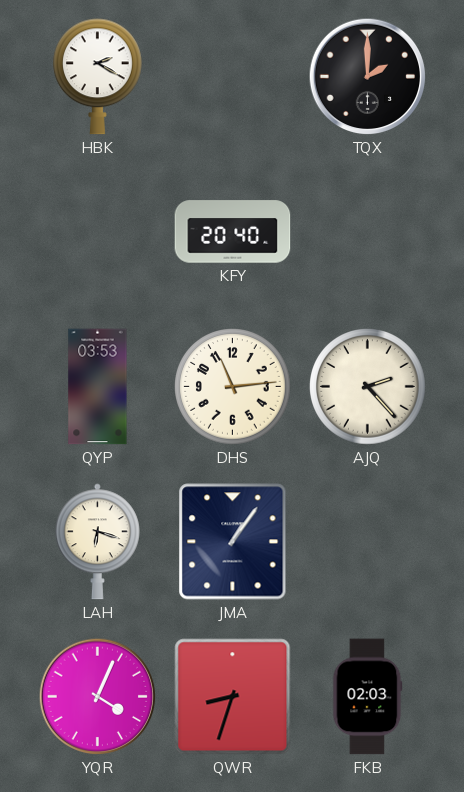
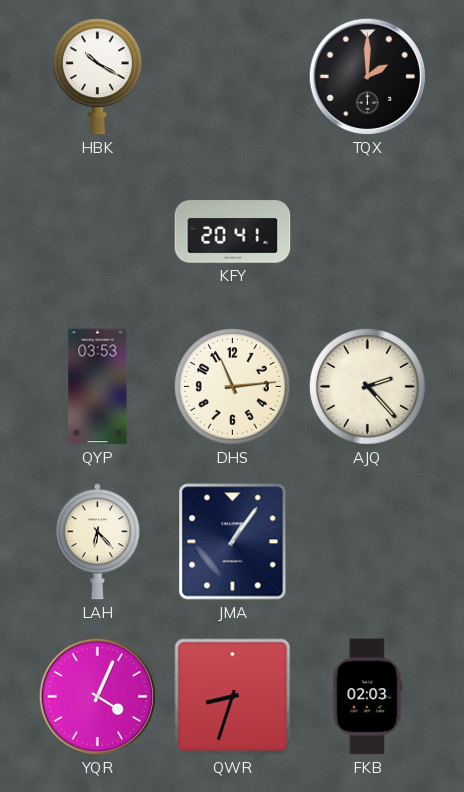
HBK: 2:20 -> 10:20 (98, 77)
KFY: 20:40 -> 20:41 (233, 232)
LAH: 6:18 -> 6:23 (97, 542)
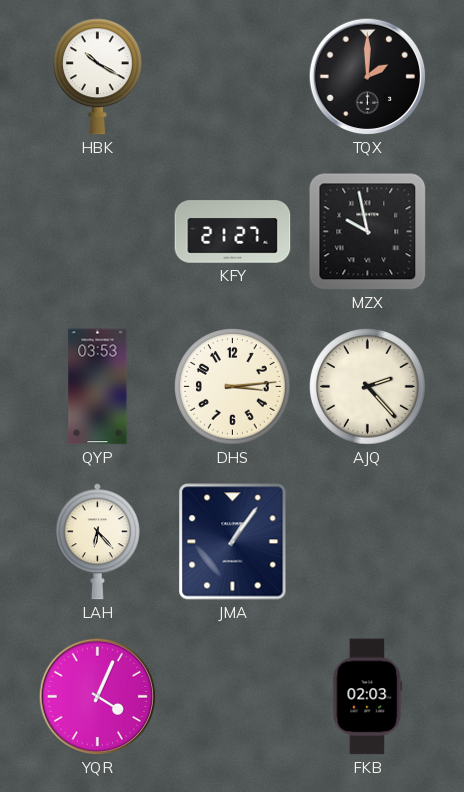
KFY: 20:41 -> 21:27 (233, 232)
MZX: none -> 9:58 (368, 232)
DHS: 11:14 -> 3:14 (233, 387)
QWR: 8:33 -> none (233, 697)
